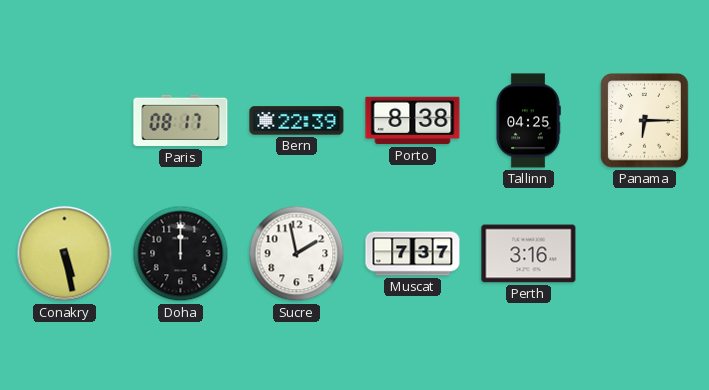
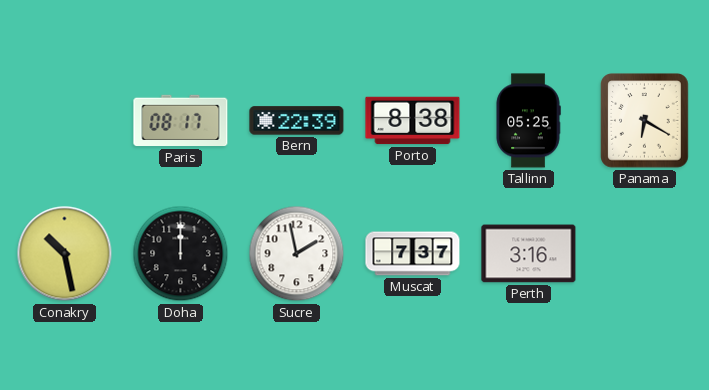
Tallinn: 04:25 -> 05:25 (528, 121)
Panama: 6:15 -> 6:20 (645, 121)
Conakry: 5:28 -> 10:28 (65, 254)
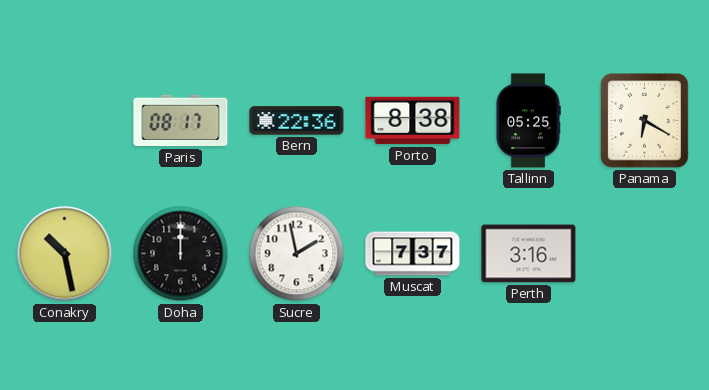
Bern: 22:39 -> 22:36 (297, 121)
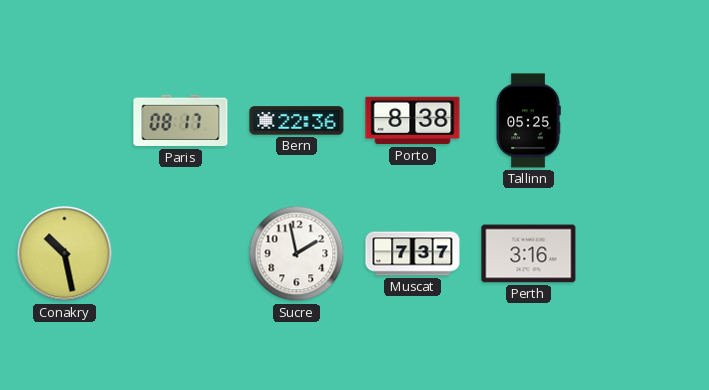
Panama: 6:20 -> none (645, 121)
Doha: 12:00 -> none (181, 254)
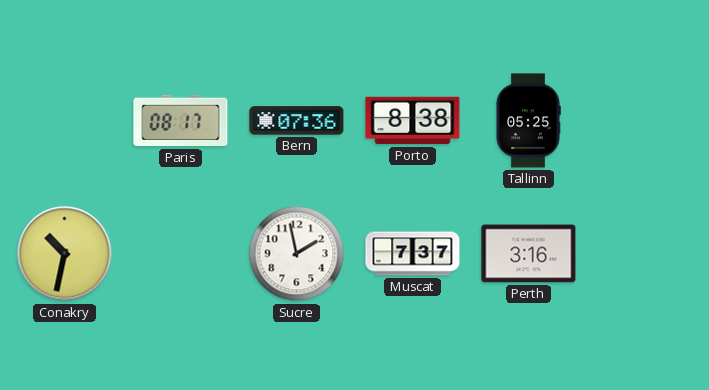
Bern: 22:36 -> 07:36 (297, 121)
Conakry: 10:28 -> 10:32 (65, 254)
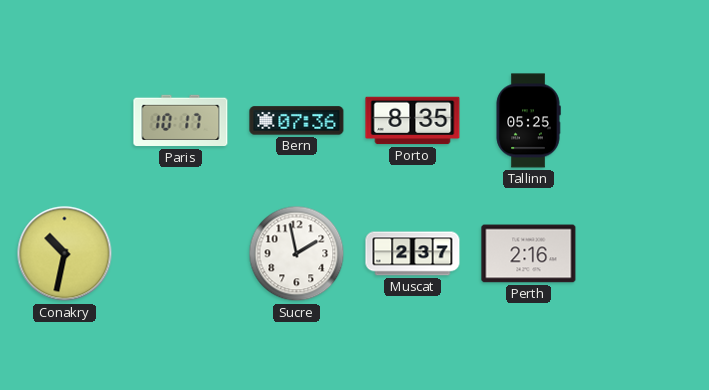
Paris: 08:17 -> 10:17 (181, 121)
Porto: 8:38 -> 8:35 (413, 121)
Muscat: 7:37 -> 2:37 (413, 254)
Perth: 3:16 -> 2:16 (529, 254)
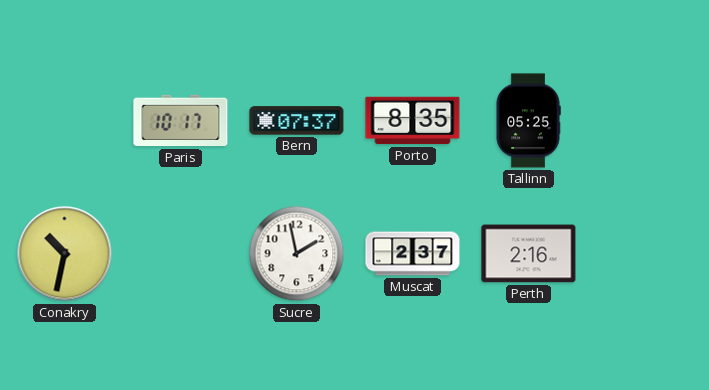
Bern: 07:36 -> 07:37 (297, 121)
